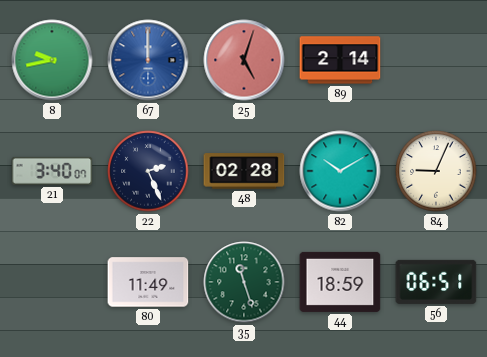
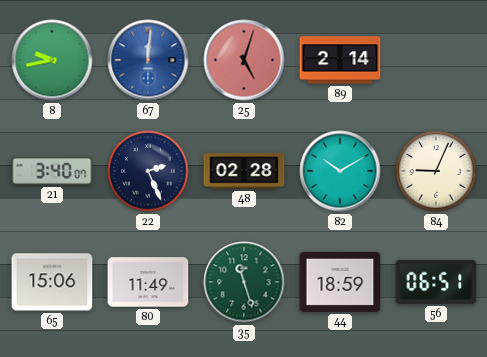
67: 12:00 -> 12:01 (148, 60)
65: none -> 15:06 (52, 282)
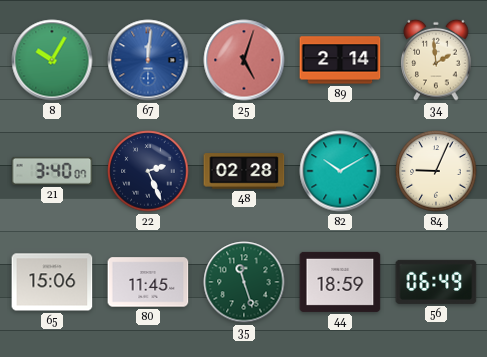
8: 9:43 -> 10:05 (52, 60)
34: none -> 1:59 (436, 60)
80: 11:49 -> 11:45 (148, 282)
56: 06:51 -> 06:49 (436, 282)
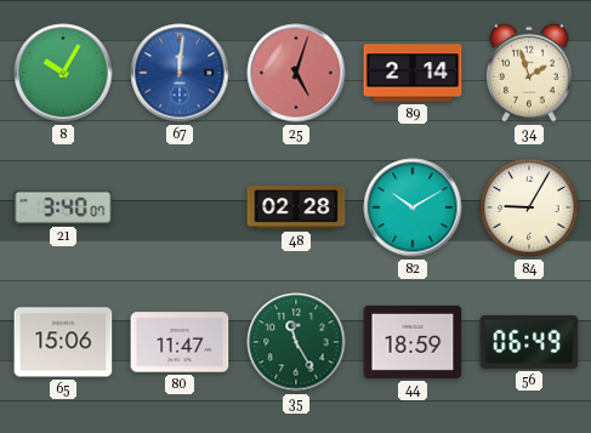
34: 1:59 -> 1:57 (529, 73)
22: 2:26 -> none (148, 171)
84: 9:04 -> 9:05 (529, 207)
80: 11:45 -> 11:47 (180, 342)
35: 11:27 -> 11:25 (296, 342)
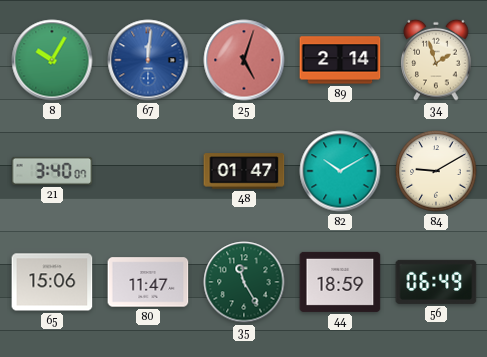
48: 02:28 -> 01:47 (244, 171)
84: 9:05 -> 9:10 (436, 171)
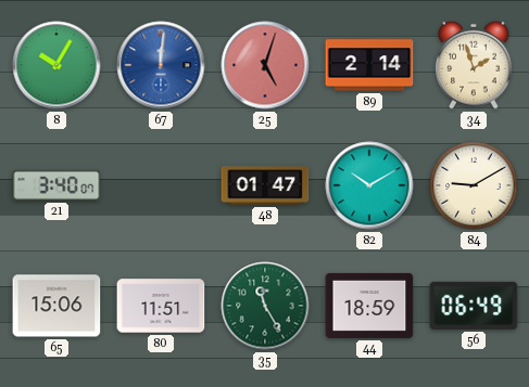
80: 11:47 -> 11:51 (161, 306)
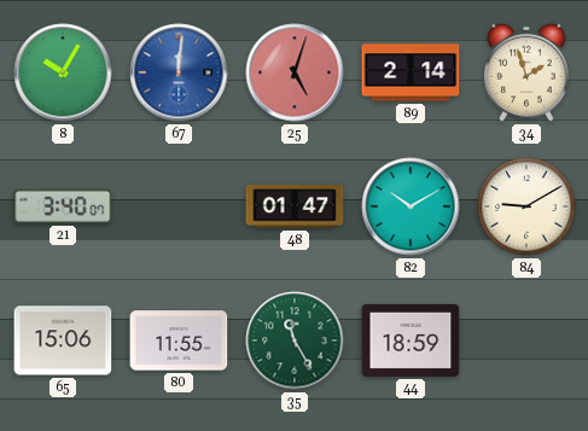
80: 11:51 -> 11:55 (179, 340)
56: 06:49 -> none (474, 306)
